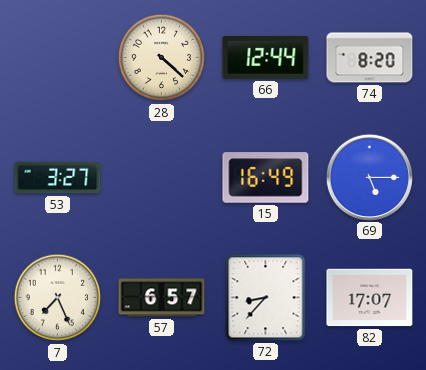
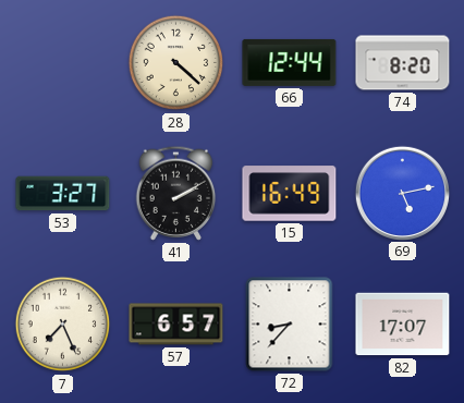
41: none -> 2:10 (176, 193)
69: 5:15 -> 5:13 (402, 193)
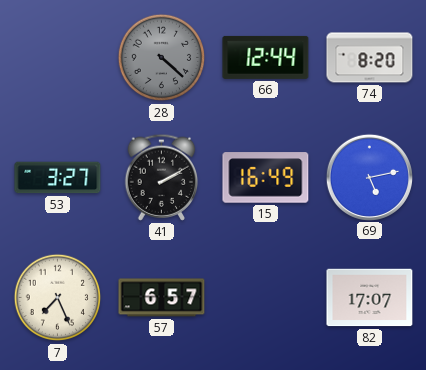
28 dial: cream -> grey (162, 58)
72: 8:37 -> none (290, 325)
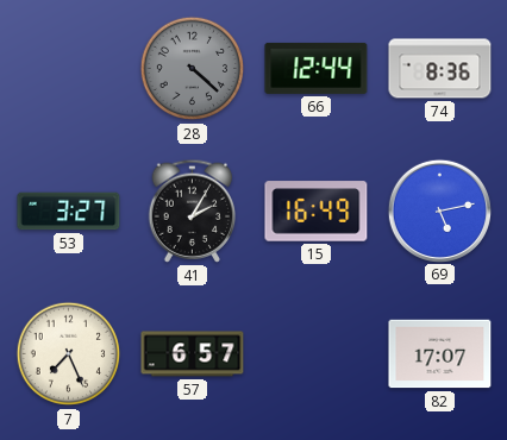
74: 8:20 -> 8:36 (440, 69)
41: 2:10 -> 2:05 (193, 210)
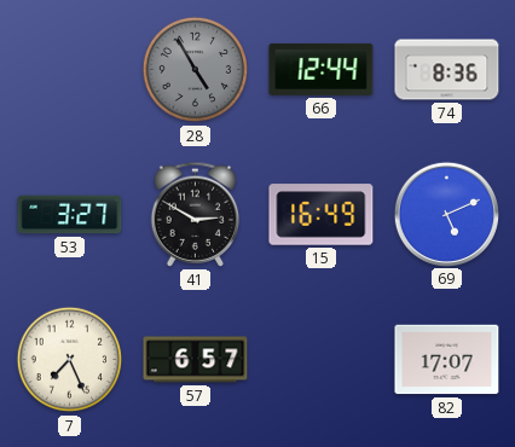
28: 4:22 -> 4:55 (196, 70)
41: 2:05 -> 2:50 (196, 214)
69: 5:13 -> 5:11 (446, 214)
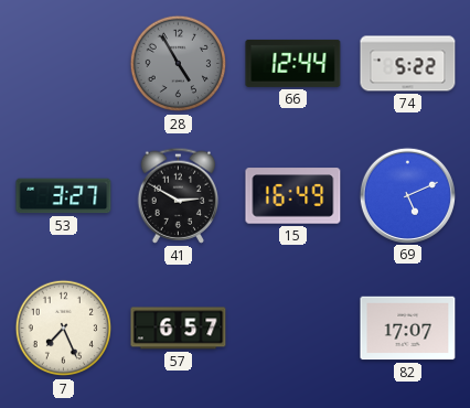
74: 8:36 -> 5:22 (408, 64)
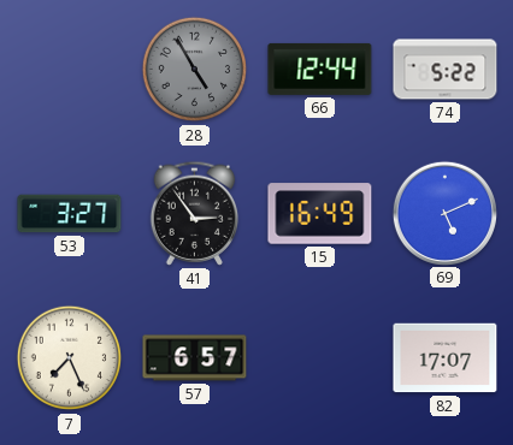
41: 2:50 -> 2:54 (195, 213)
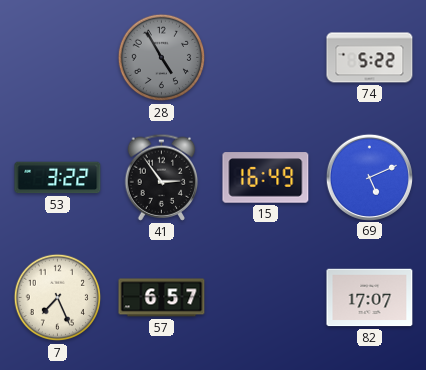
66: 12:44 -> none (320, 69)
53: 3:27 -> 3:22 (58, 178)
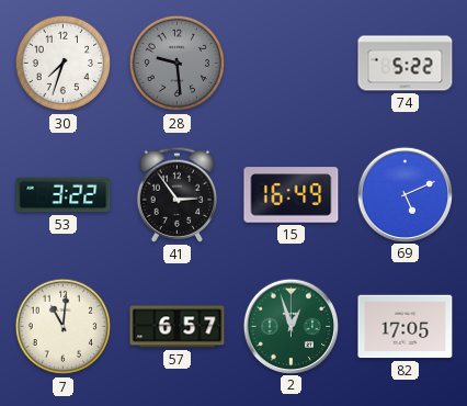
30: none -> 7:33 (64, 64)
28: 4:55 -> 9:29 (178, 64)
7: 7:26 -> 11:01 (64, 327)
2: none -> 12:57 (291, 326)
82: 17:07 -> 17:05 (406, 327)
